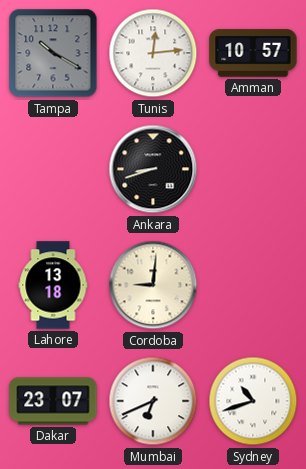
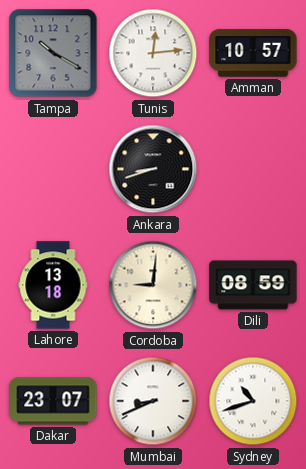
Dili: none -> 08:59 (253, 285)
Mumbai: 6:41 -> 8:41 (153, 401)
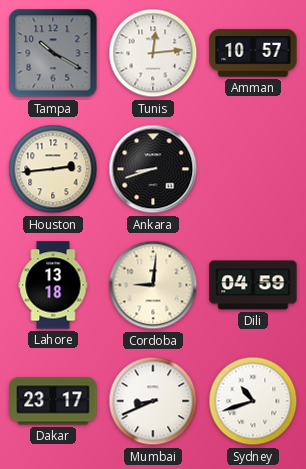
Houston: none -> 2:44 (53, 169)
Dili: 08:59 -> 04:59 (253, 285)
Dakar: 23:07 -> 23:17 (53, 401)
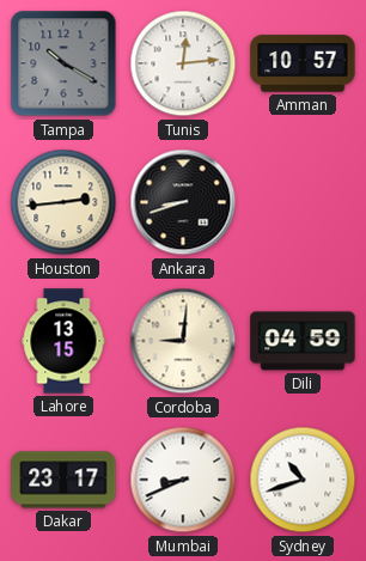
Lahore: 13:18 -> 13:15 (63, 341)
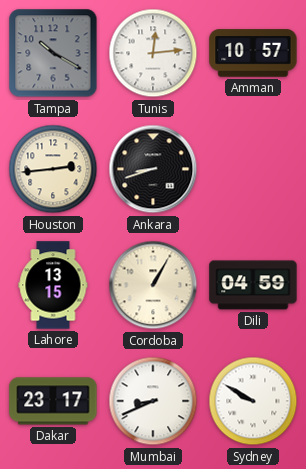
Cordoba: 9:01 -> 1:05 (153, 285)
Sydney: 10:42 -> 9:50 (253, 401)
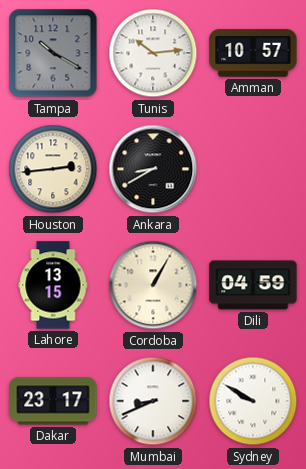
Tunis: 12:14 -> 10:14 (153, 53)
Ankara: 8:42 -> 8:40 (153, 169)
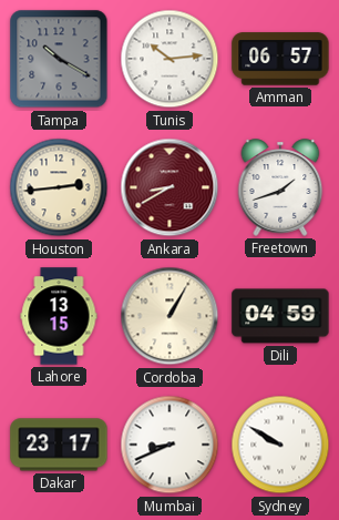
Amman: 10:57 -> 06:57 (280, 59)
Ankara dial: black -> burgundy (169, 187)
Freetown: none -> 1:42 (280, 187)
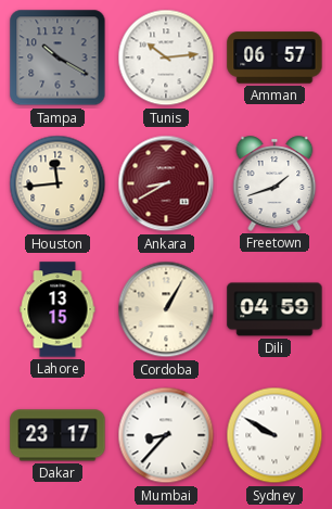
Houston: 2:44 -> 11:44 (58, 183)
Mumbai: 8:41 -> 8:37 (166, 435)
